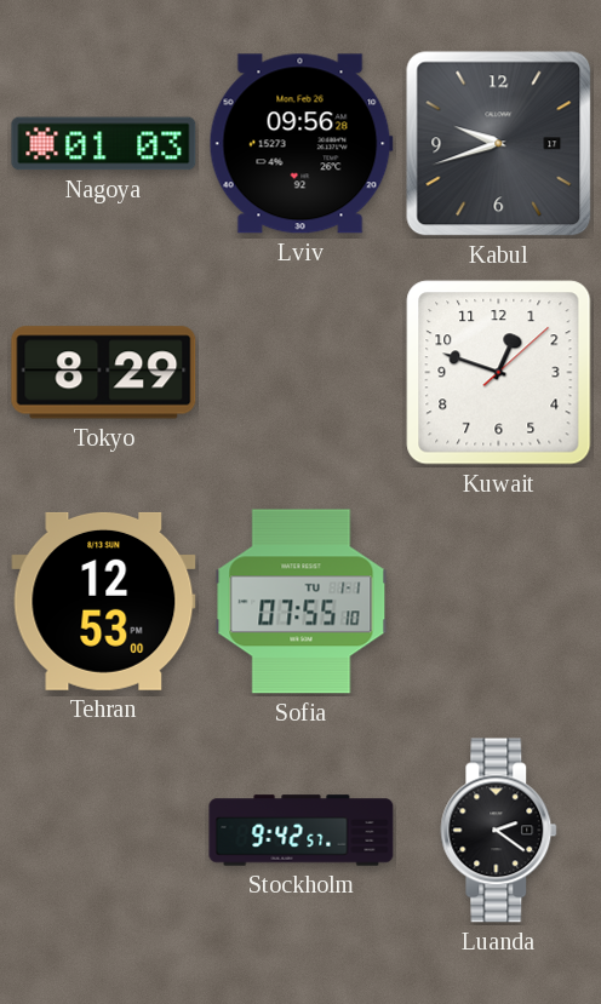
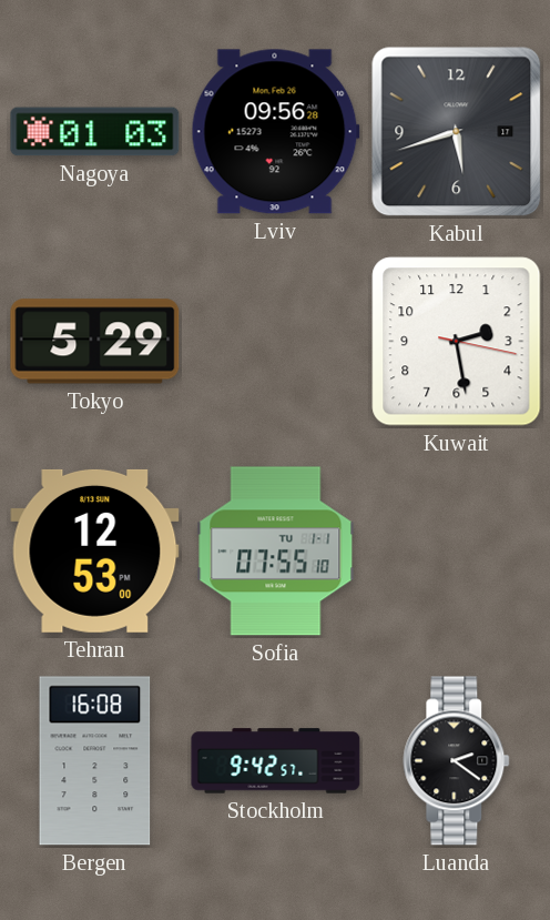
Kabul: 9:42 -> 5:42 (457, 132)
Tokyo: 8:29 -> 5:29 (95, 342)
Kuwait: 12:48 -> 2:28 (457, 342)
Bergen: none -> 16:08 (95, 761)
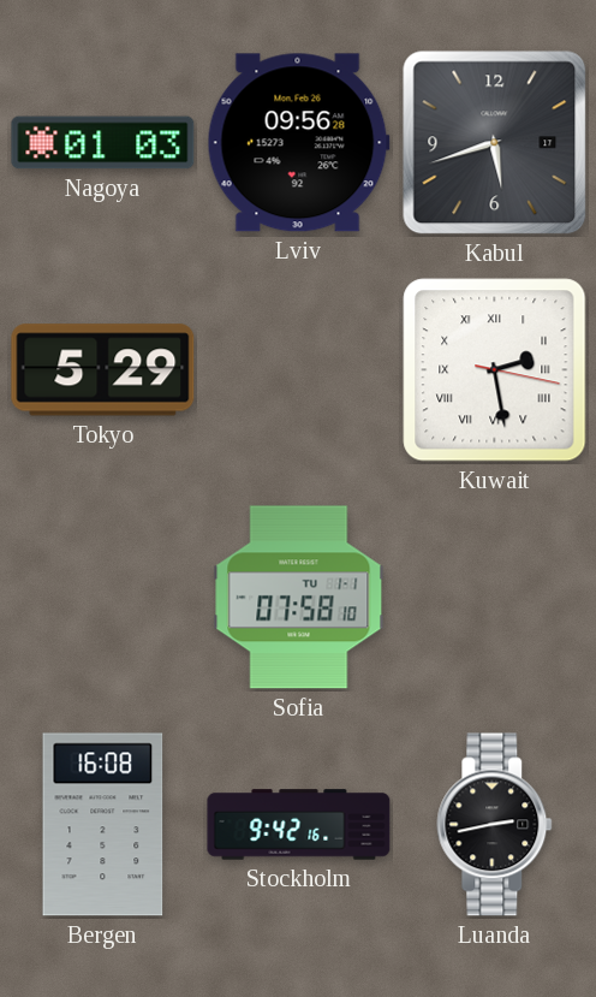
Kuwait numerals: Arabic -> Roman (495, 370)
Tehran: 12:53 -> none (95, 550)
Sofia: 07:55 -> 07:58 (299, 598)
Stockholm: 9:42:57 -> 9:42:16 (299, 825)
Luanda: 2:21 -> 2:43 (495, 825)
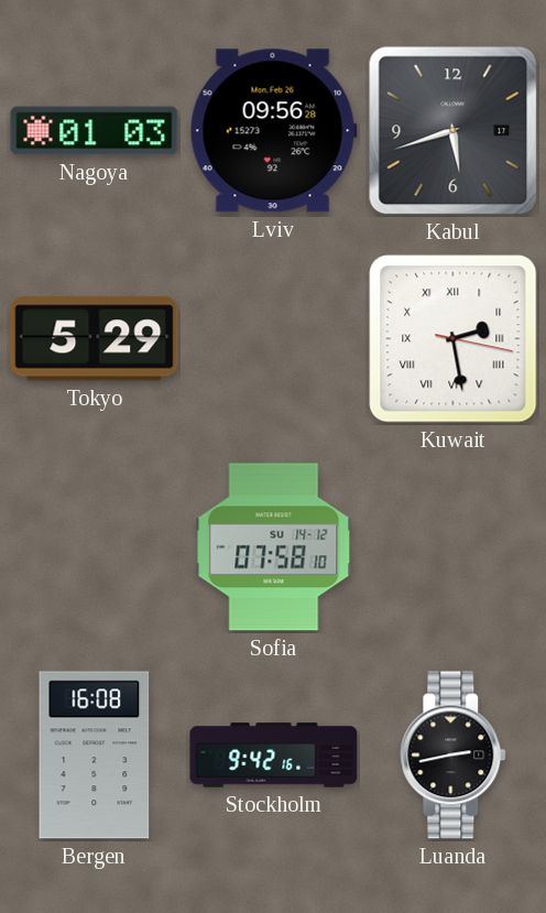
Sofia date: TU 1-1 -> SU 14-12 (274, 547)
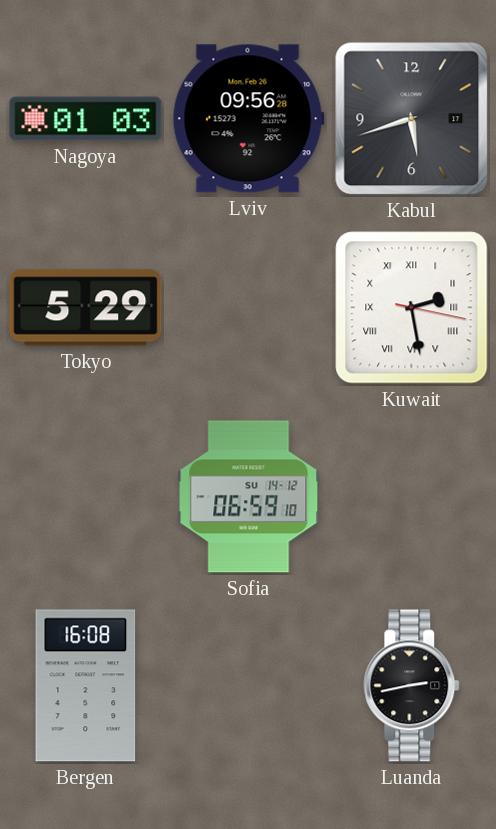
Sofia: 07:58 -> 06:59 (249, 497)
Stockholm: 9:42 -> none (274, 756)
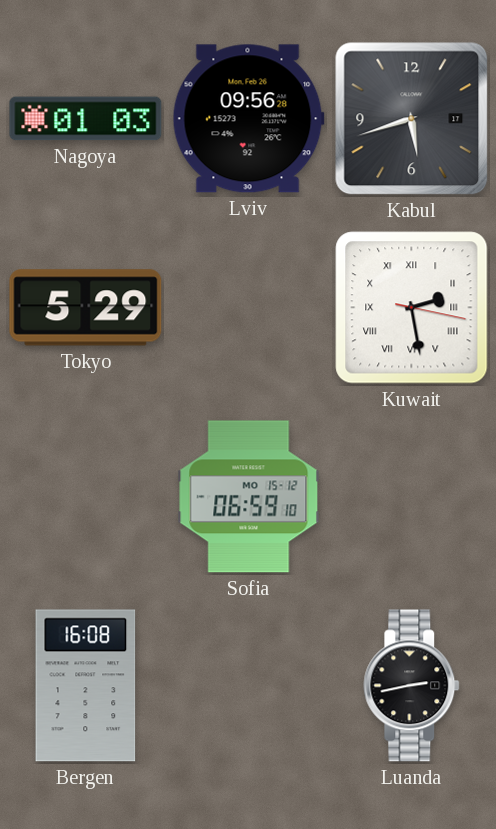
Sofia date: SU 14-12 -> MO 15-12 (249, 497)
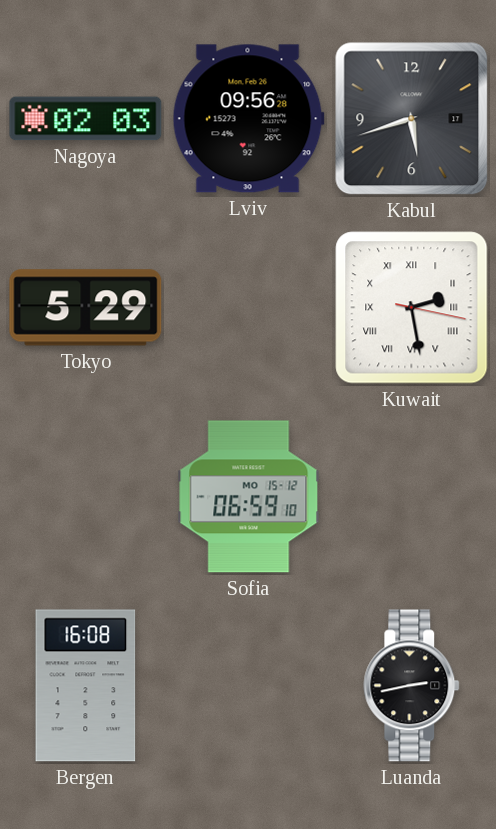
Nagoya: 01:03 -> 02:03 (86, 119)
